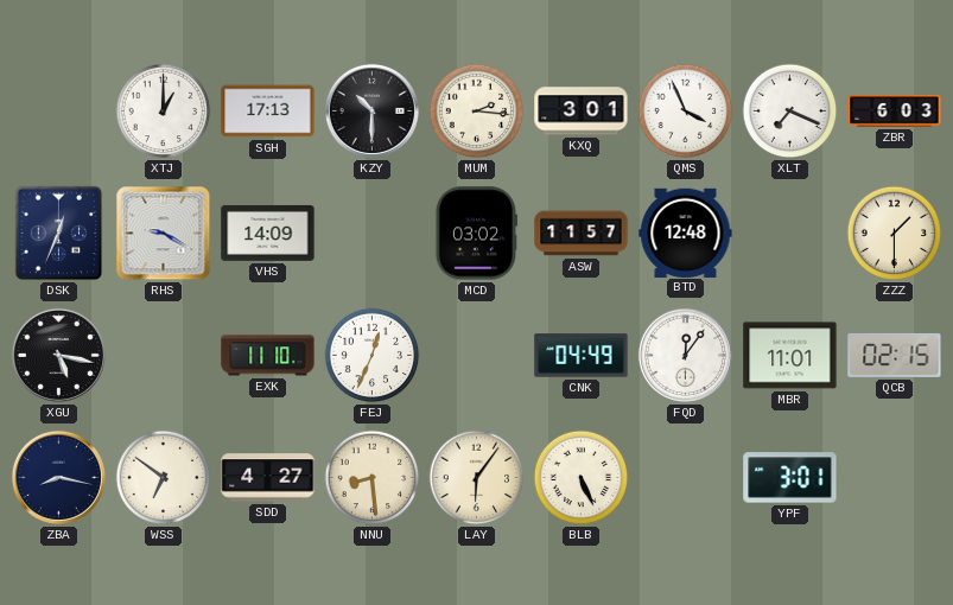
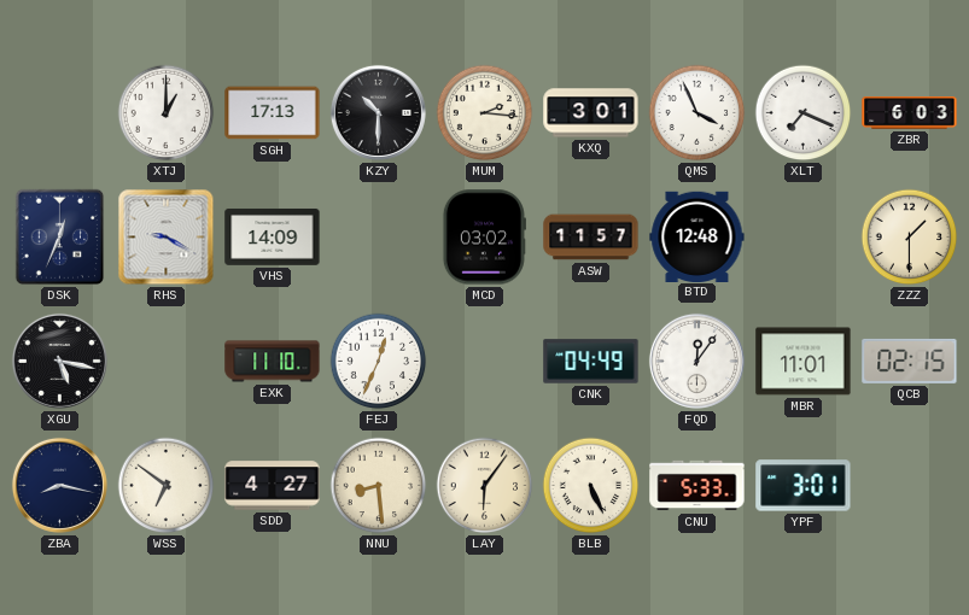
CNU: none -> 5:33 (697, 486)
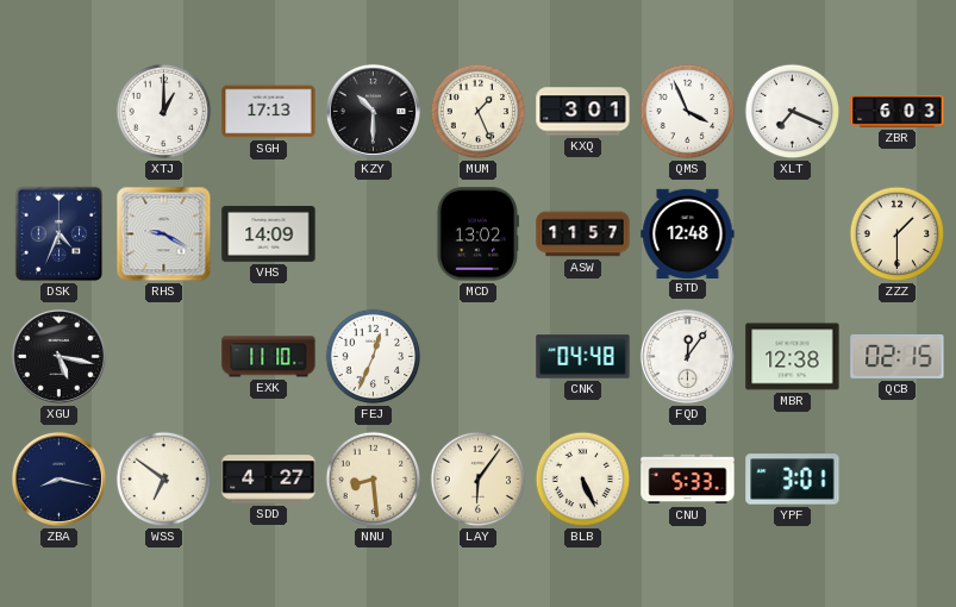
MUM: 2:16 -> 1:26 (479, 112)
DSK: 12:34 -> 4:34 (60, 234)
MCD: 03:02 -> 13:02 (477, 234)
CNK: 04:49 -> 04:48 (583, 357)
MBR: 11:01 -> 12:38 (793, 357)
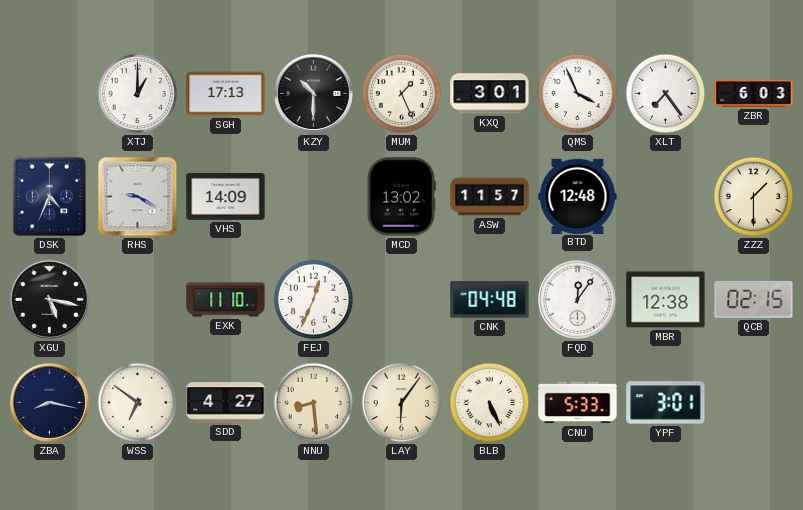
XLT: 7:19 -> 7:24 (666, 94)
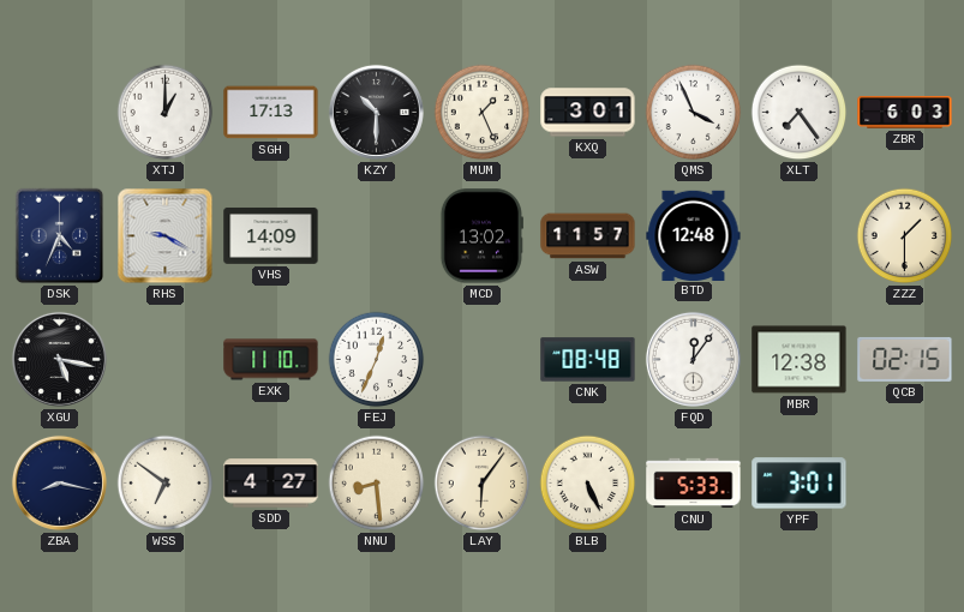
CNK: 04:48 -> 08:48 (588, 360)
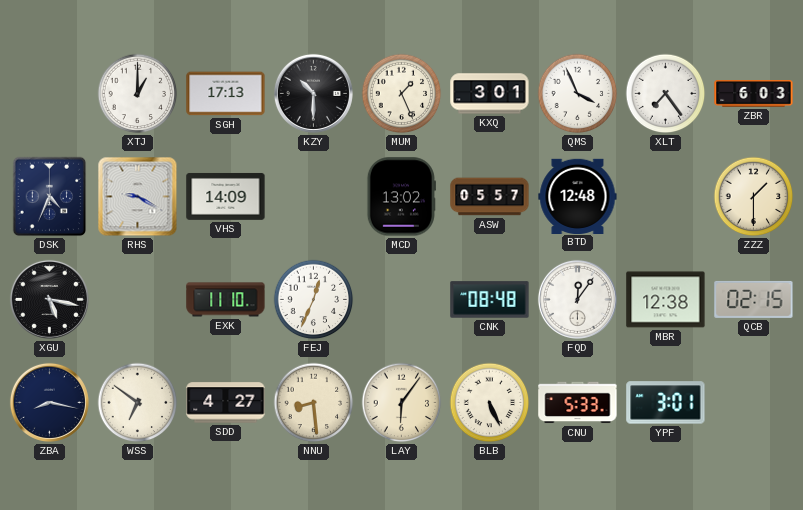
ASW: 11:57 -> 05:57 (490, 197)
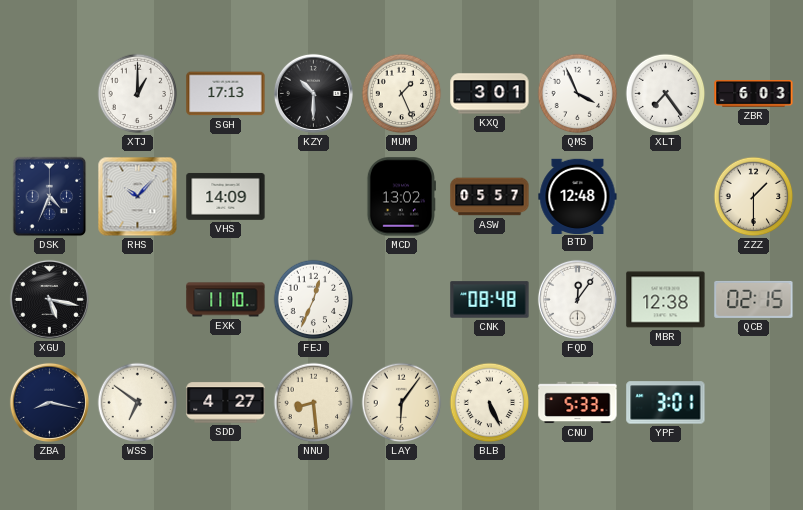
RHS: 9:20 -> 10:07 (138, 197)
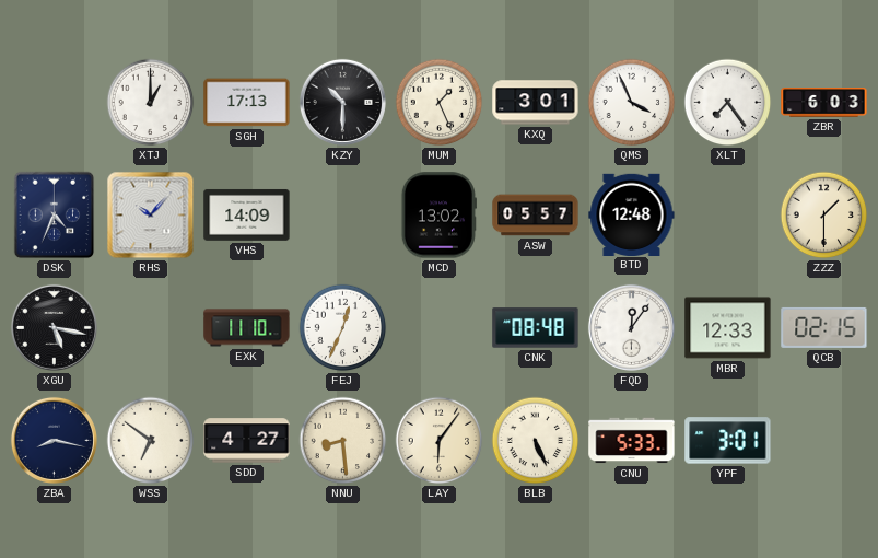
MBR: 12:38 -> 12:33 (728, 328)
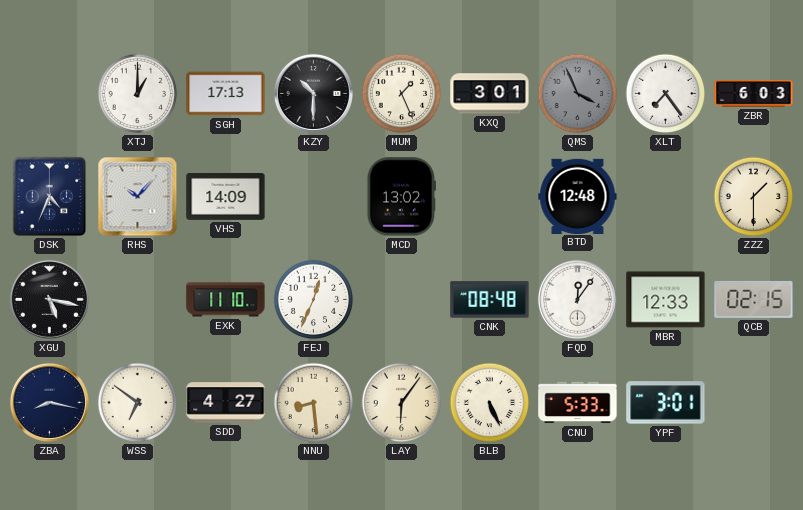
QMS dial: white -> grey (578, 94)
ASW: 05:57 -> none (536, 216)
